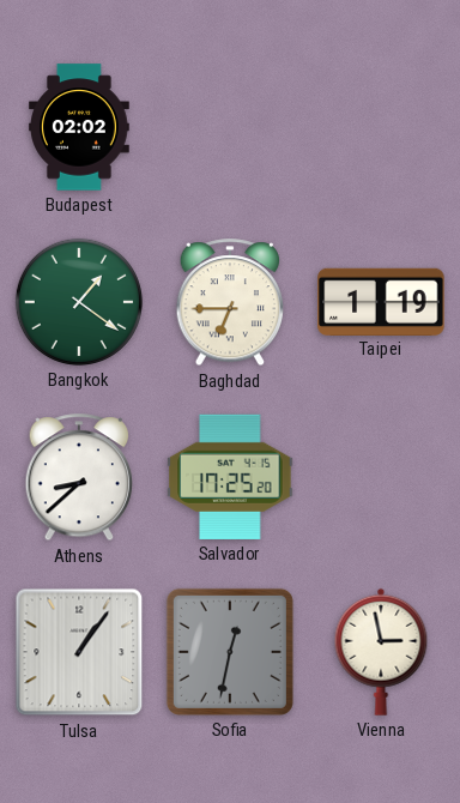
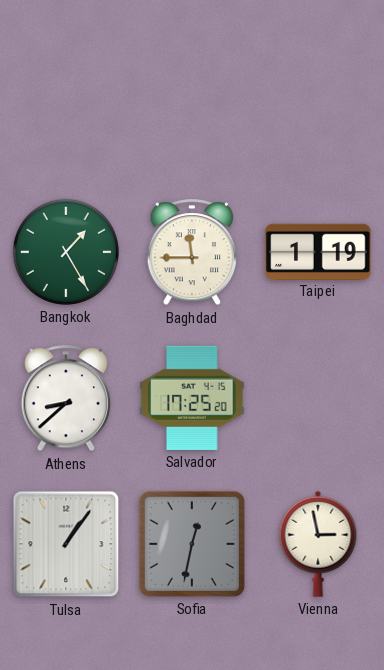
Budapest: 02:02 -> none (80, 127)
Bangkok: 1:21 -> 1:25 (66, 252)
Baghdad: 6:45 -> 11:45 (192, 253)
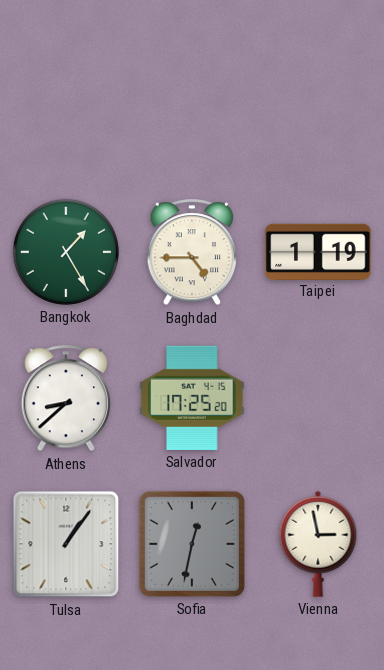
Baghdad: 11:45 -> 4:45 (192, 253)
